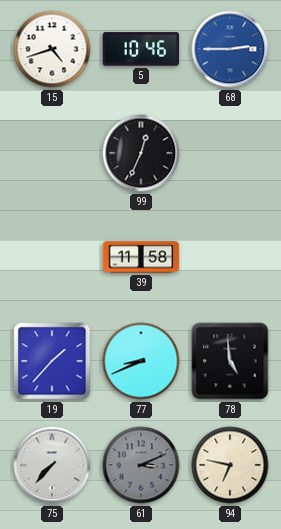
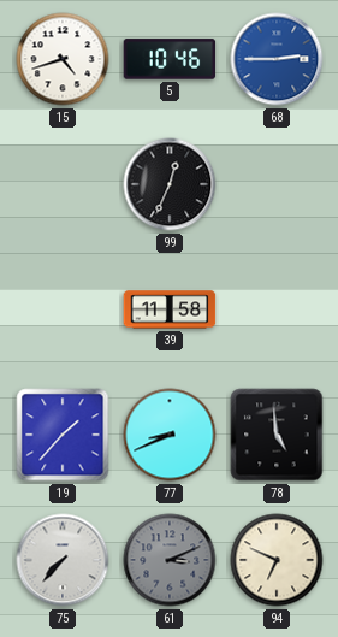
94: 6:47 -> 6:49 (277, 560)
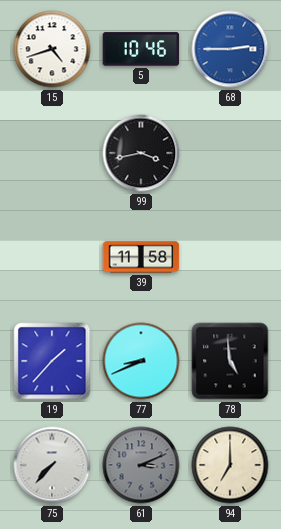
99: 12:34 -> 3:43 (141, 153)
94: 6:49 -> 7:00 (230, 465)
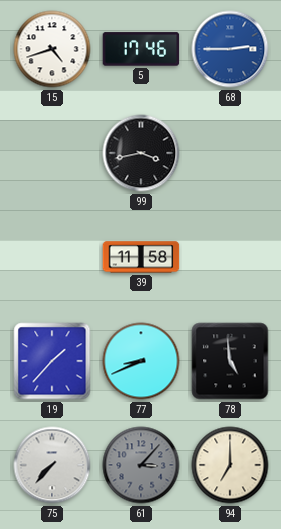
5: 10:46 -> 17:46 (141, 49)
61: 3:11 -> 3:07 (141, 465)
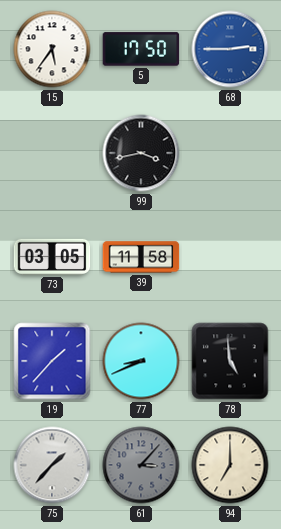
15: 4:42 -> 5:36 (52, 49)
5: 17:46 -> 17:50 (141, 49)
73: none -> 03:05 (52, 257)
75: 7:37 -> 1:37 (52, 465)
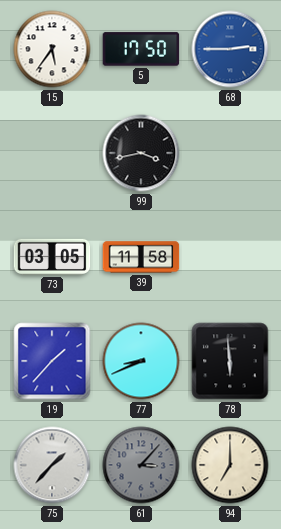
78: 4:59 -> 5:59 (230, 361)
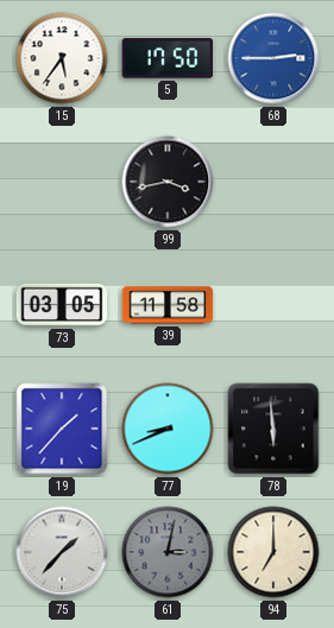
61: 3:07 -> 3:02 (168, 552)
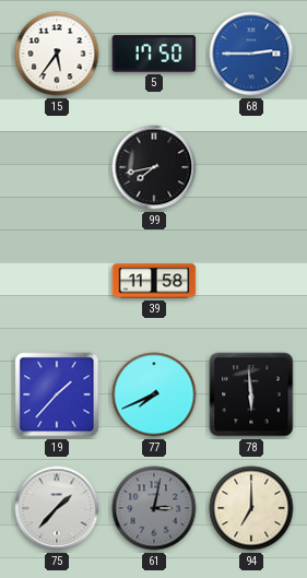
99: 3:43 -> 7:43 (154, 167)
73: 03:05 -> none (62, 305)
77: 8:41 -> 7:41 (154, 394)
